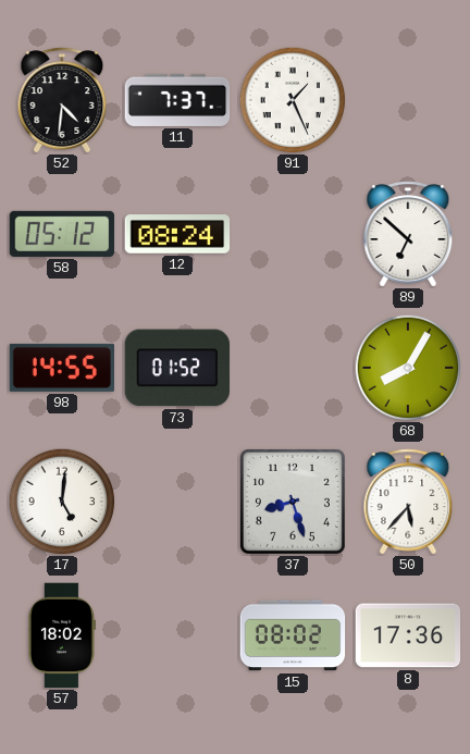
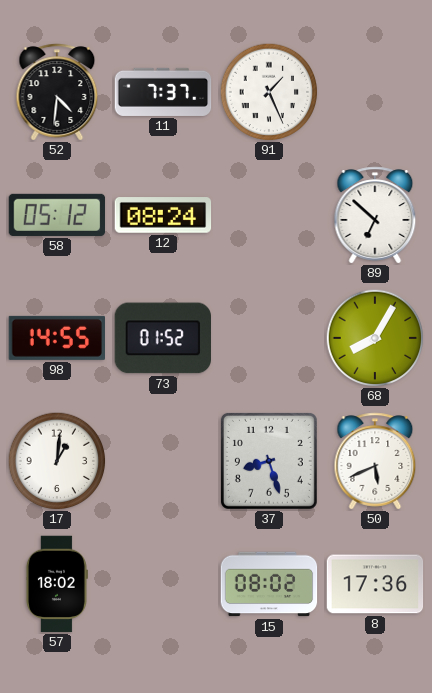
17: 5:01 -> 1:01 (57, 461)
50: 5:37 -> 5:41 (375, 461)
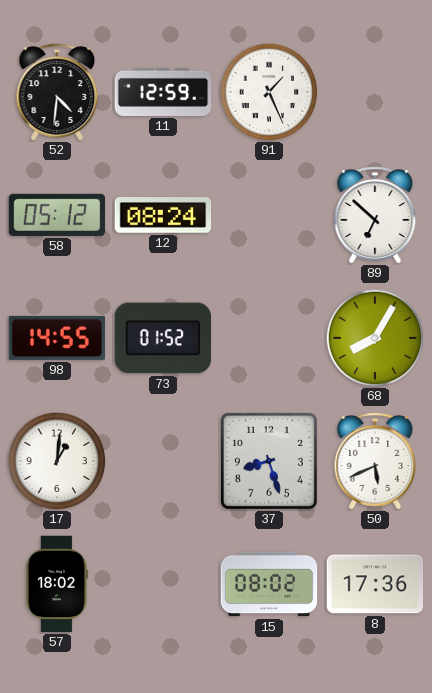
11: 7:37 -> 12:59 (163, 92)
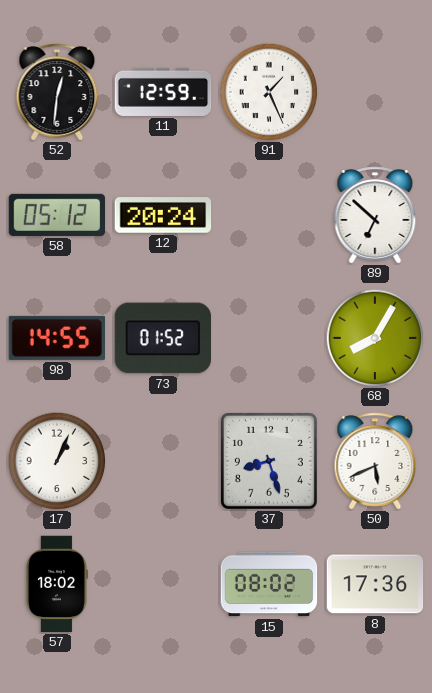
52: 4:31 -> 12:31 (57, 92)
12: 08:24 -> 20:24 (163, 215)
17: 1:01 -> 1:04 (57, 461)
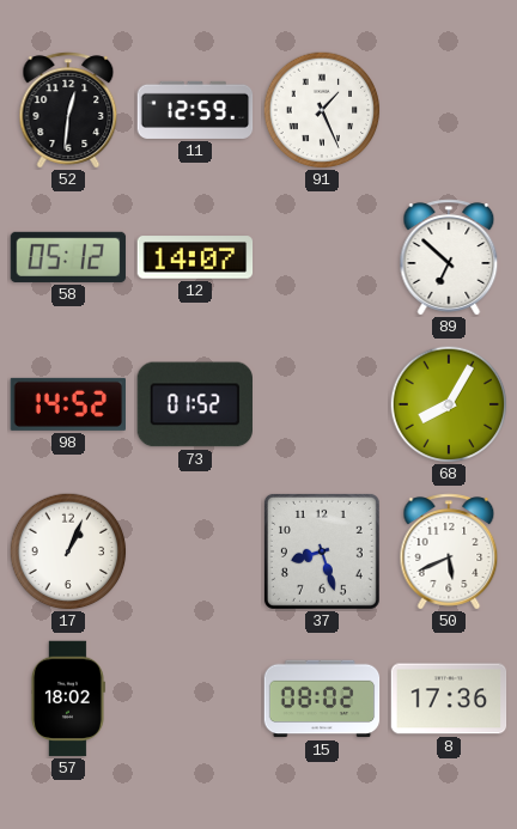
12: 20:24 -> 14:07 (195, 257)
98: 14:55 -> 14:52 (67, 404)
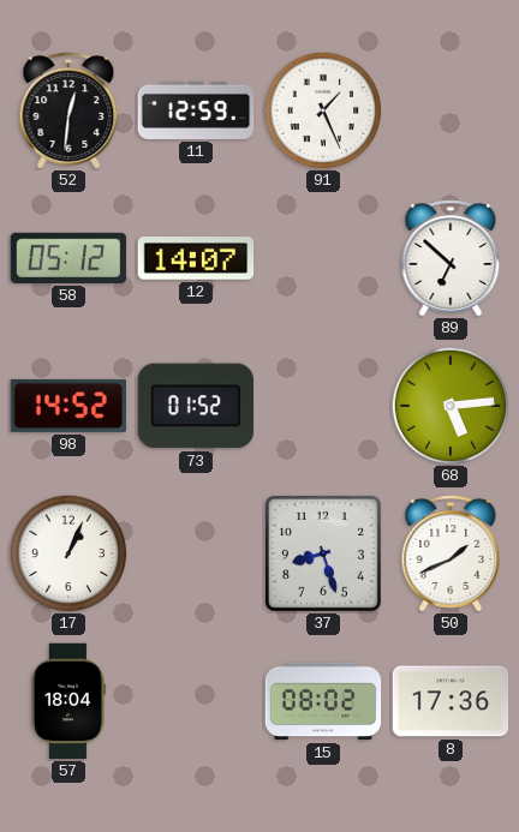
68: 8:05 -> 5:14 (451, 406)
50: 5:41 -> 1:41 (451, 553)
57: 18:02 -> 18:04 (67, 701)
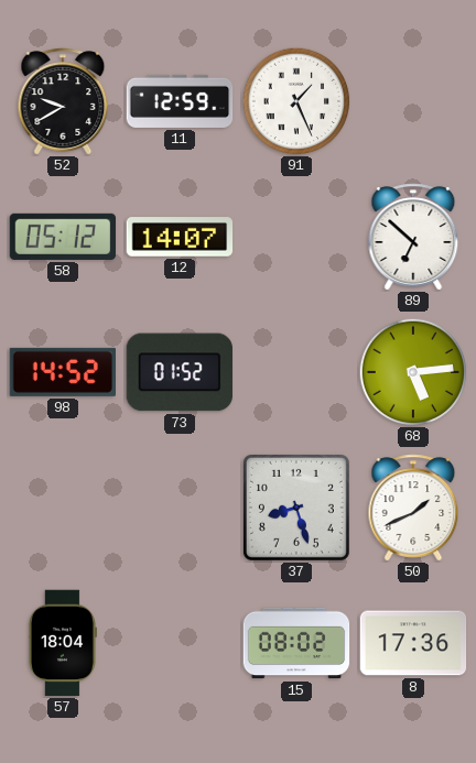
52: 12:31 -> 9:40 (63, 101)
17: 1:04 -> none (68, 553)
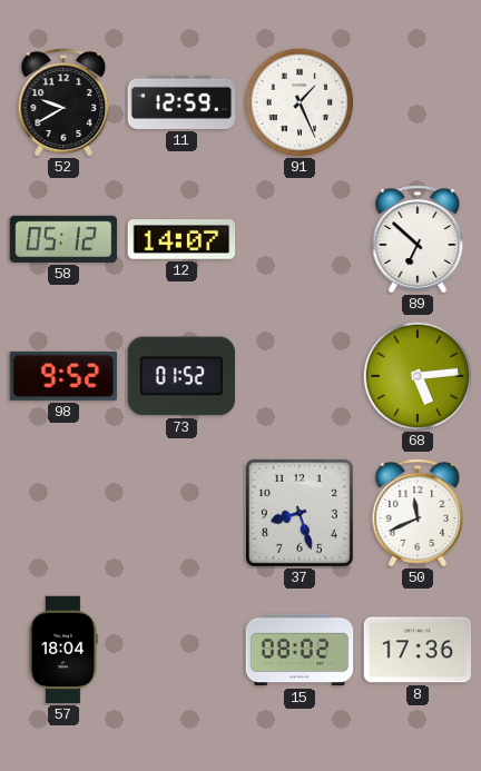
98: 14:52 -> 9:52 (62, 376)
50: 1:41 -> 11:41 (418, 513)
